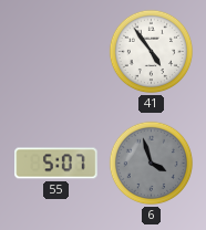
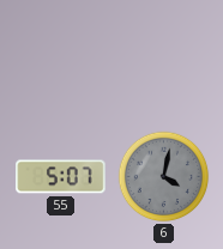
41: 4:54 -> none (152, 52)
6: 3:57 -> 4:02 (164, 177)
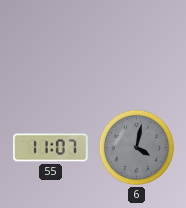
55: 5:07 -> 11:07 (51, 148)
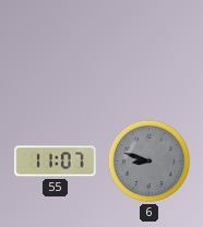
6: 4:02 -> 8:48 (150, 162)
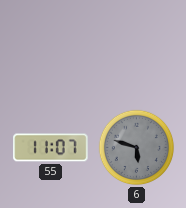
6: 8:48 -> 5:48 (137, 148)
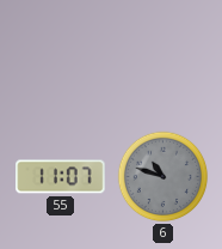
6: 5:48 -> 10:48 (164, 177)
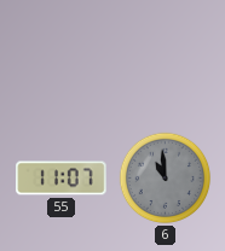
6: 10:48 -> 10:59 (166, 179)
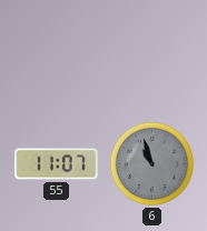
6: 10:59 -> 10:57 (152, 164)
